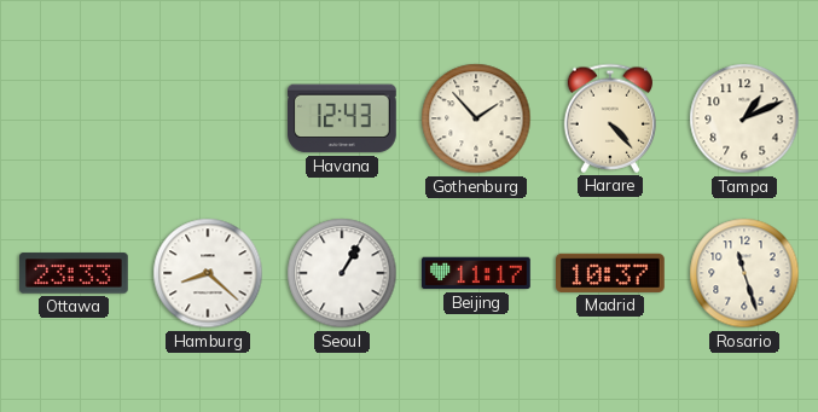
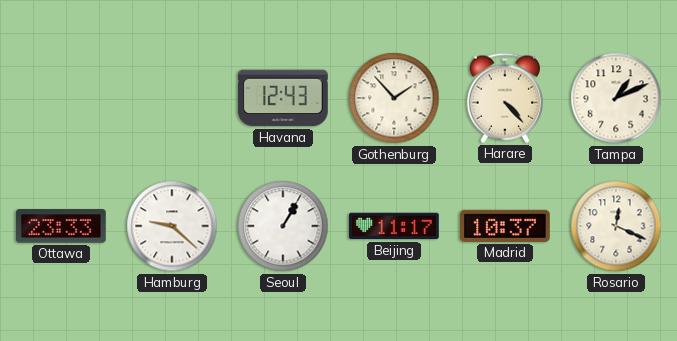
Hamburg: 8:22 -> 9:22 (172, 226)
Rosario: 11:27 -> 12:19 (616, 226)
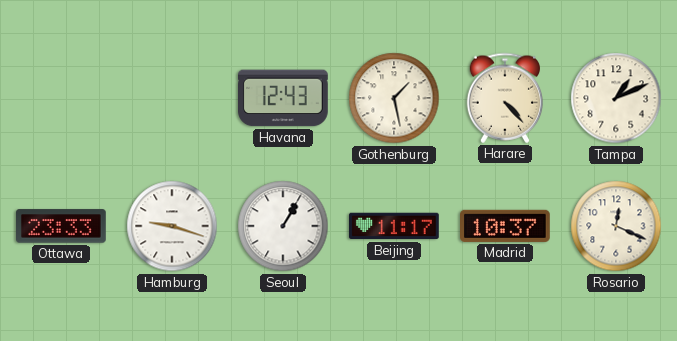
Gothenburg: 1:53 -> 1:28 (394, 98)
Hamburg: 9:22 -> 9:18 (172, 226)
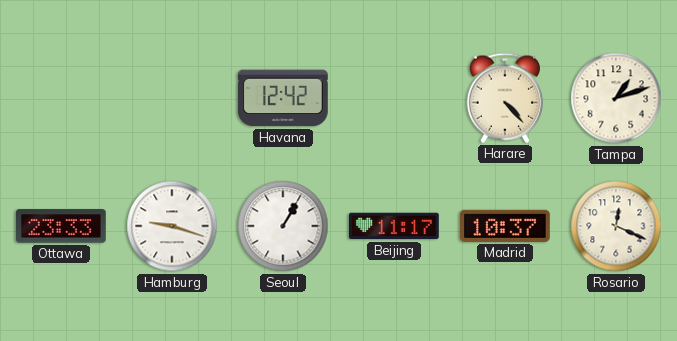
Havana: 12:43 -> 12:42 (284, 98)
Gothenburg: 1:28 -> none (394, 98)
Tampa: 1:11 -> 1:12 (616, 98)
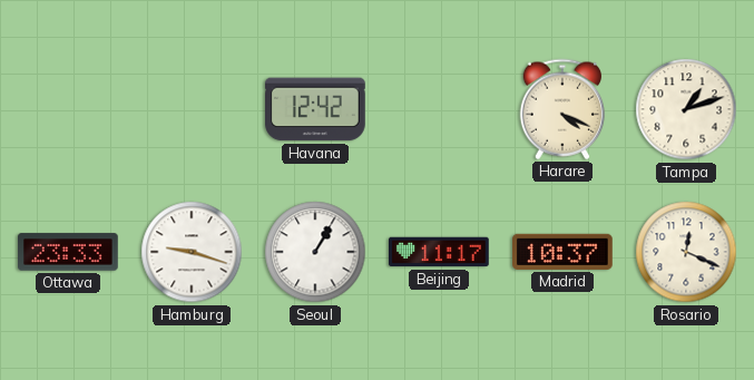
Harare: 4:23 -> 4:19 (561, 109)
